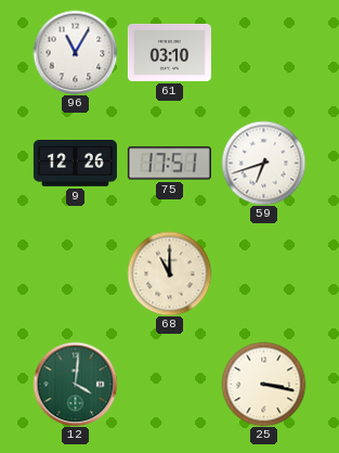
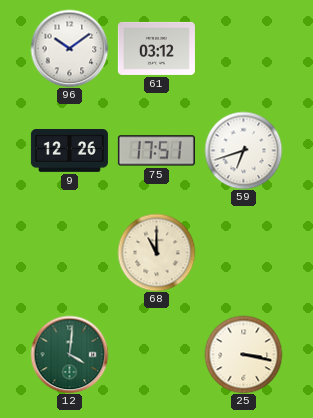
96: 11:05 -> 10:09 (69, 48)
61: 03:10 -> 03:12 (156, 48)
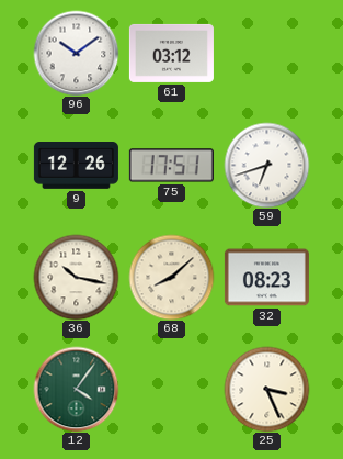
36: none -> 10:17 (76, 277)
68: 11:00 -> 8:08 (171, 277)
32: none -> 08:23 (266, 278)
12: 4:01 -> 4:06 (76, 389)
25: 3:17 -> 3:26 (266, 389)
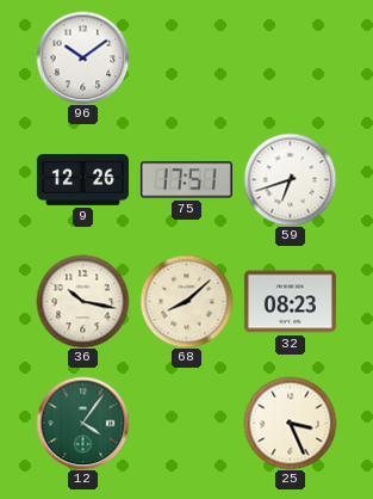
61: 03:12 -> none (171, 53)
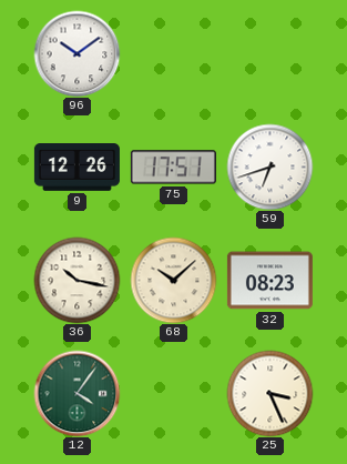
68: 8:08 -> 10:08 (173, 280)
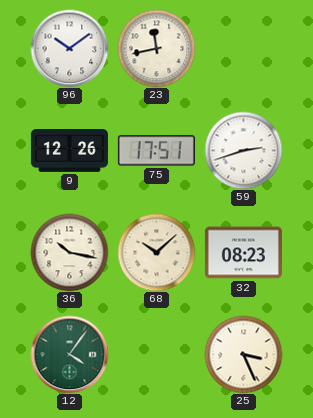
23: none -> 11:43 (156, 48)
59: 6:42 -> 2:42 (243, 150)
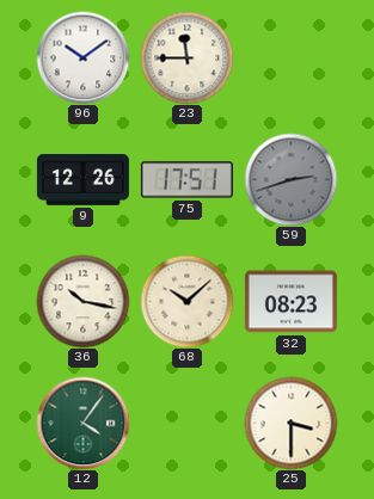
23: 11:43 -> 11:45 (186, 57)
59 dial: white -> grey (290, 179)
25: 3:26 -> 3:30 (290, 423)
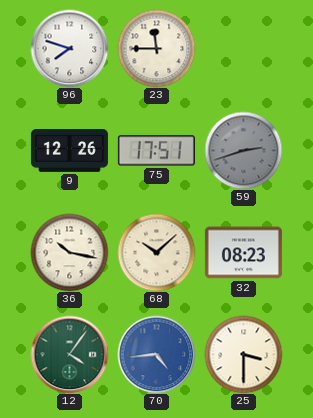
96: 10:09 -> 7:48 (69, 48)
70: none -> 4:44 (156, 354)
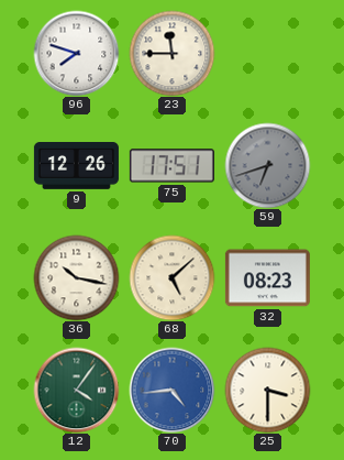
59: 2:42 -> 6:42 (267, 165)
68: 10:08 -> 5:08 (171, 277)
